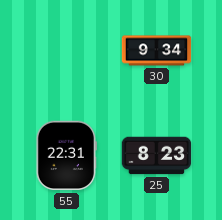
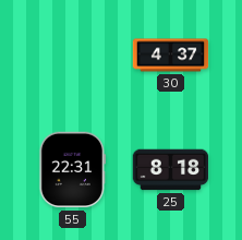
30: 9:34 -> 4:37 (171, 56)
25: 8:23 -> 8:18 (171, 170)
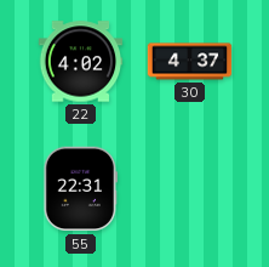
22: none -> 4:02 (81, 62)
25: 8:18 -> none (171, 170)
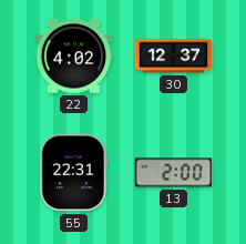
30: 4:37 -> 12:37 (174, 57)
13: none -> 2:00 (174, 173)
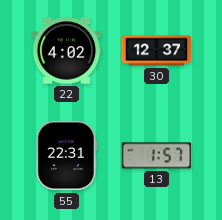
13: 2:00 -> 1:57 (157, 156)
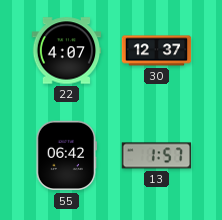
22: 4:02 -> 4:07 (67, 51)
55: 22:31 -> 06:42 (66, 156)
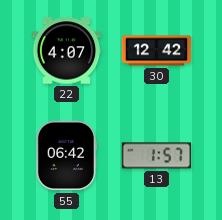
30: 12:37 -> 12:42 (157, 51)
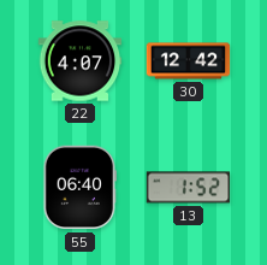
55: 06:42 -> 06:40 (79, 188)
13: 1:57 -> 1:52 (189, 188)
